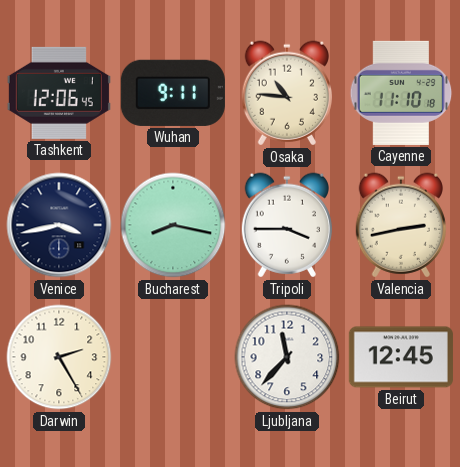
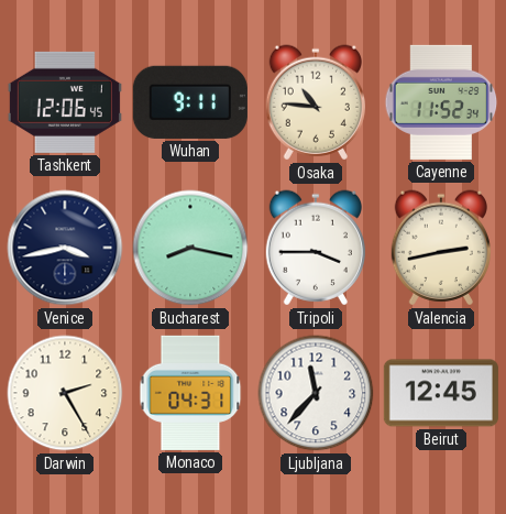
Cayenne: 11:10 -> 11:52 (441, 102)
Monaco: none -> 04:31 (190, 393)
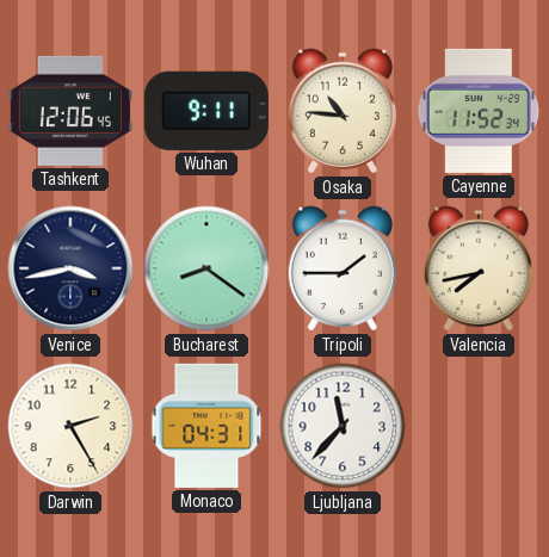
Bucharest: 8:17 -> 8:21 (206, 268)
Tripoli: 3:45 -> 1:45 (343, 268)
Valencia: 2:43 -> 7:43 (479, 268)
Beirut: 12:45 -> none (441, 393)
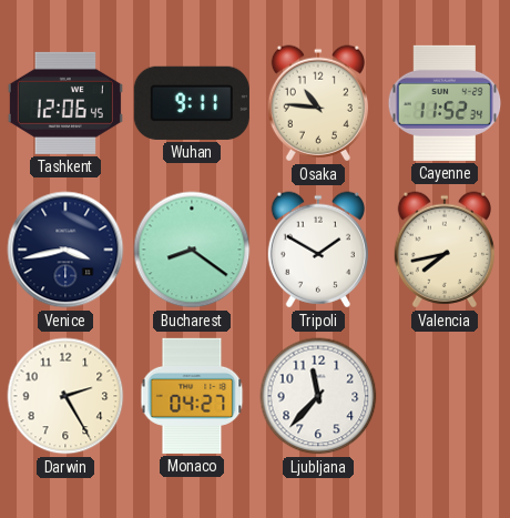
Tripoli: 1:45 -> 1:50 (318, 250)
Monaco: 04:31 -> 04:27 (192, 396)
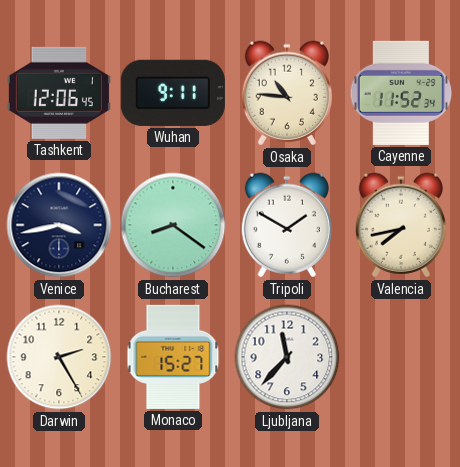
Monaco: 04:27 -> 15:27 (173, 357)
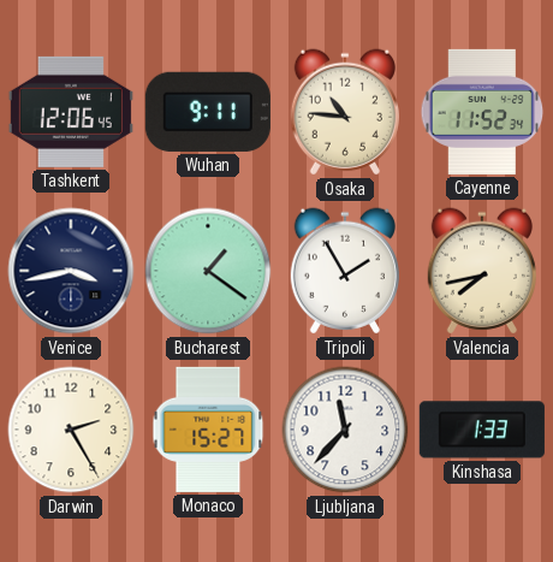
Bucharest: 8:21 -> 1:21 (208, 271)
Tripoli: 1:50 -> 1:55 (345, 271)
Kinshasa: none -> 1:33 (482, 430)
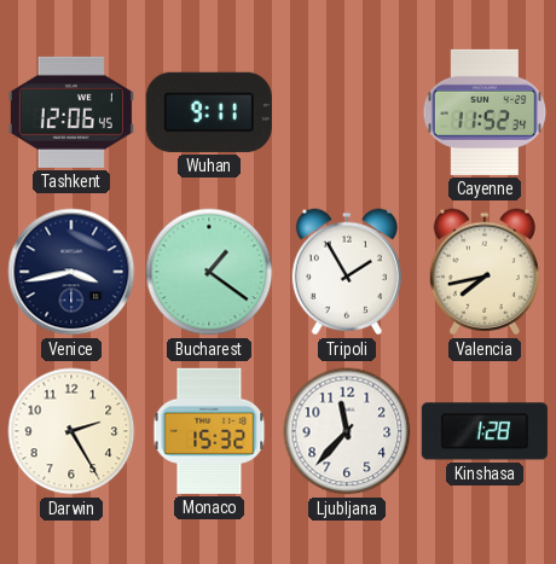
Osaka: 10:46 -> none (345, 112)
Monaco: 15:27 -> 15:32 (209, 431)
Kinshasa: 1:33 -> 1:28 (485, 431)
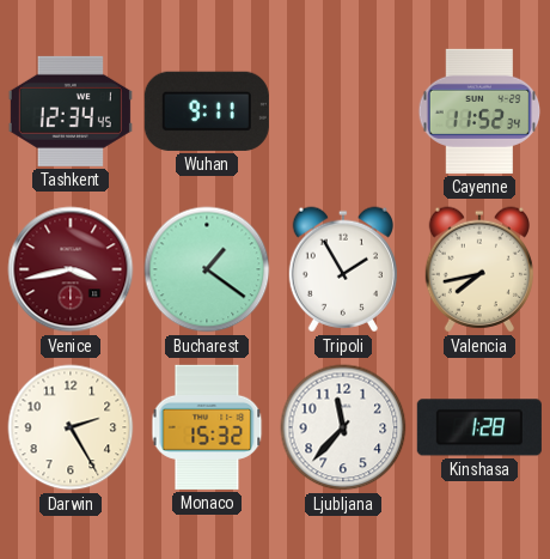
Tashkent: 12:06 -> 12:34 (71, 111)
Venice dial: navy -> burgundy (71, 269)
